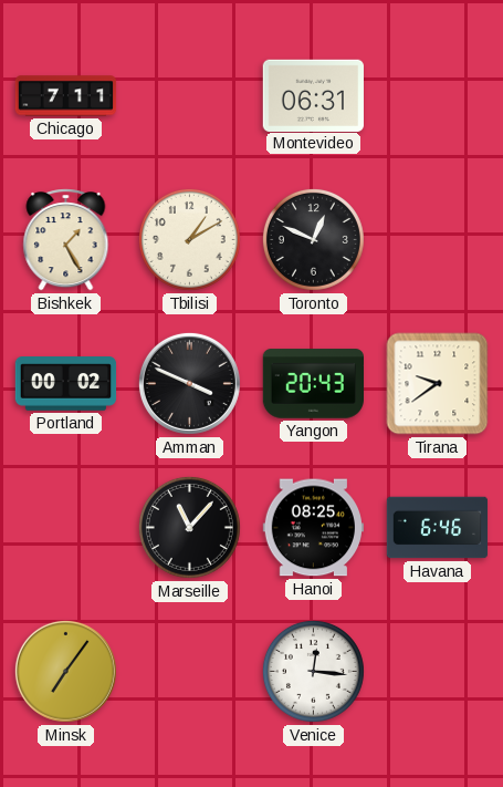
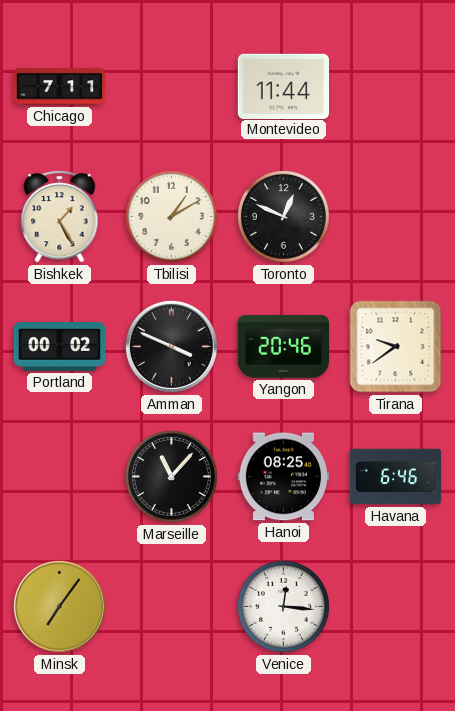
Montevideo: 06:31 -> 11:44 (283, 86)
Yangon: 20:43 -> 20:46 (283, 347)
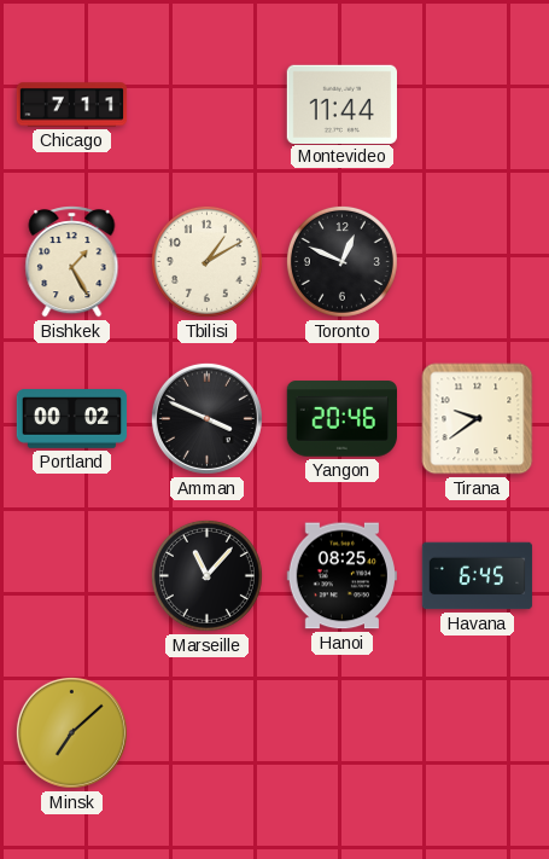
Havana: 6:46 -> 6:45 (478, 576)
Minsk: 7:06 -> 7:08 (71, 732)
Venice: 12:16 -> none (283, 606)
